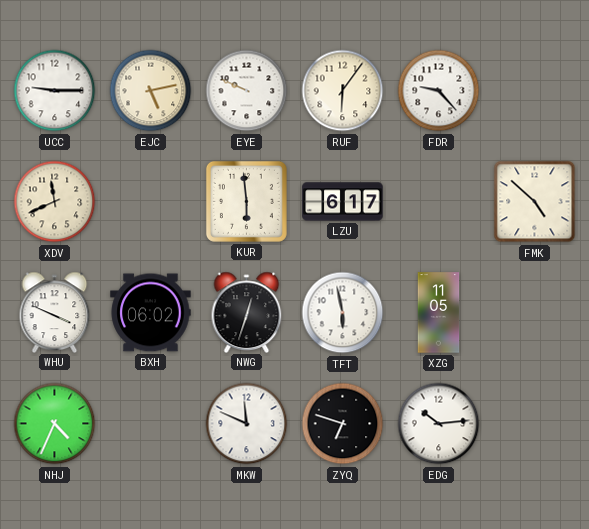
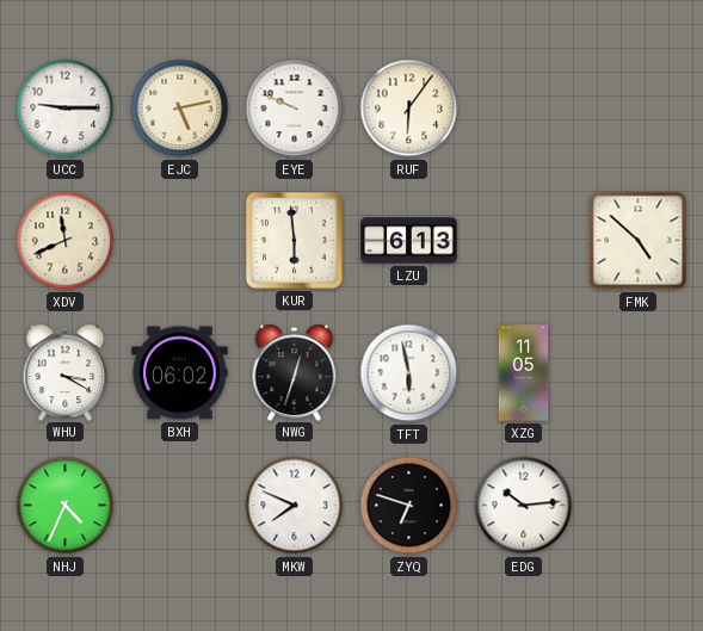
FDR: 9:23 -> none (439, 91)
LZU: 6:17 -> 6:13 (409, 241)
WHU: 3:49 -> 3:20 (66, 372)
MKW: 11:49 -> 7:49 (295, 506)
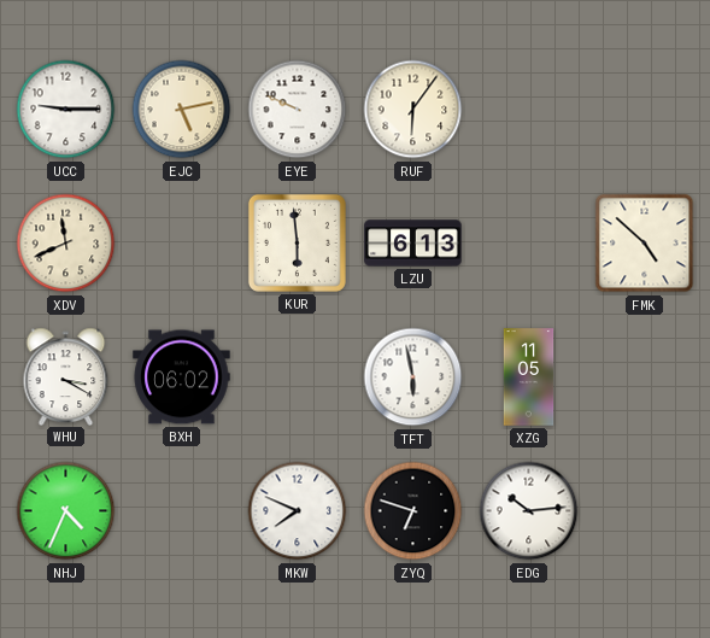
NWG: 12:33 -> none (295, 372)
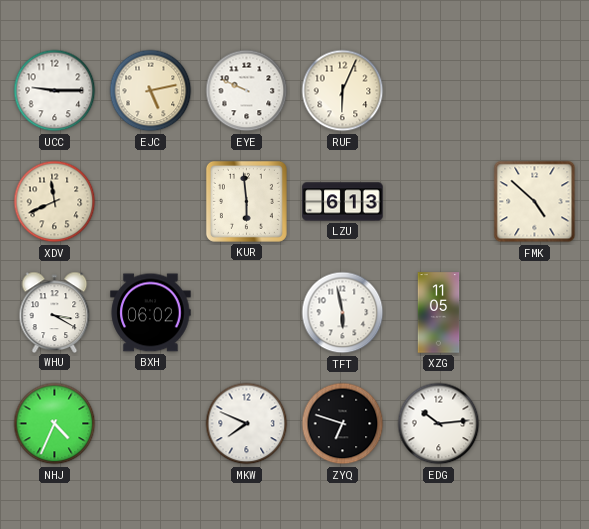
RUF: 6:06 -> 6:04 (343, 91)
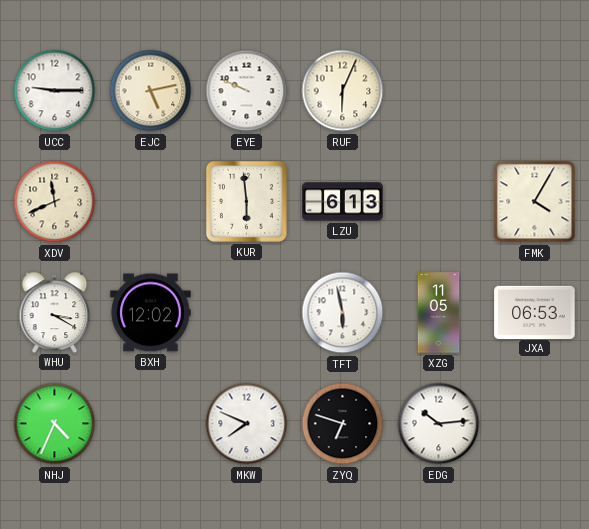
FMK: 4:52 -> 4:05 (535, 202)
BXH: 06:02 -> 12:02 (151, 313)
JXA: none -> 06:53 (535, 312)
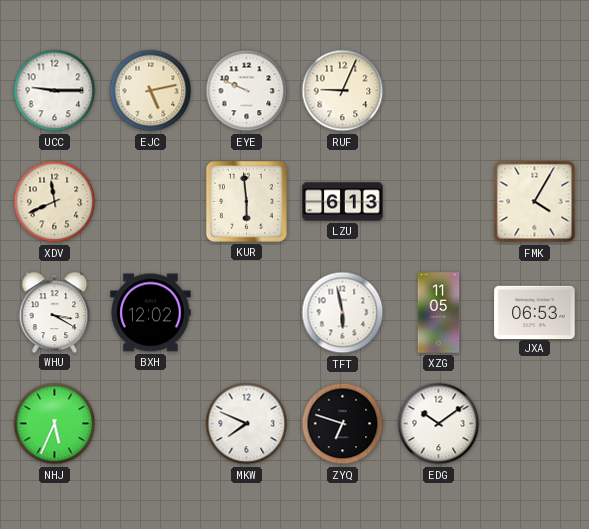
RUF: 6:04 -> 9:04 (343, 91)
NHJ: 4:34 -> 5:34 (55, 424)
EDG: 10:14 -> 10:09 (439, 424)
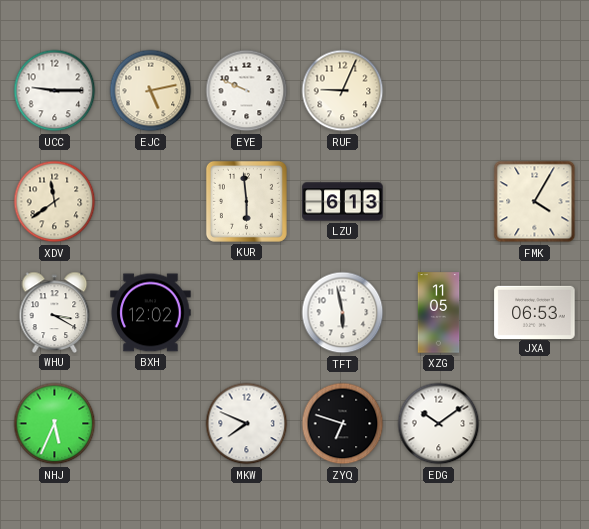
XDV: 11:41 -> 11:39 (55, 202)
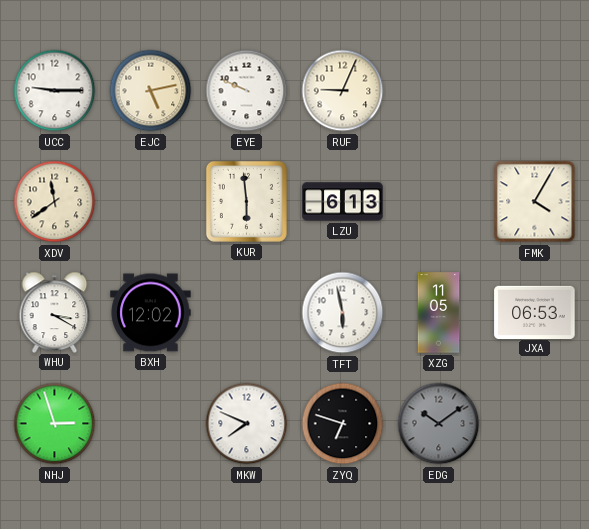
NHJ: 5:34 -> 2:57 (55, 424)
EDG dial: white -> grey (439, 424)
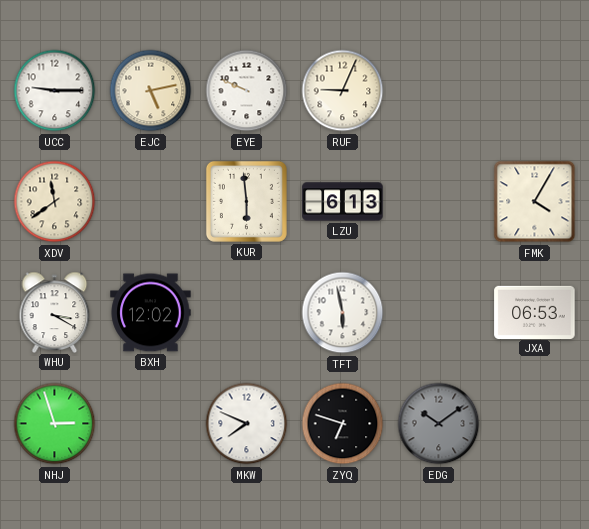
XZG: 11:05 -> none (439, 313)
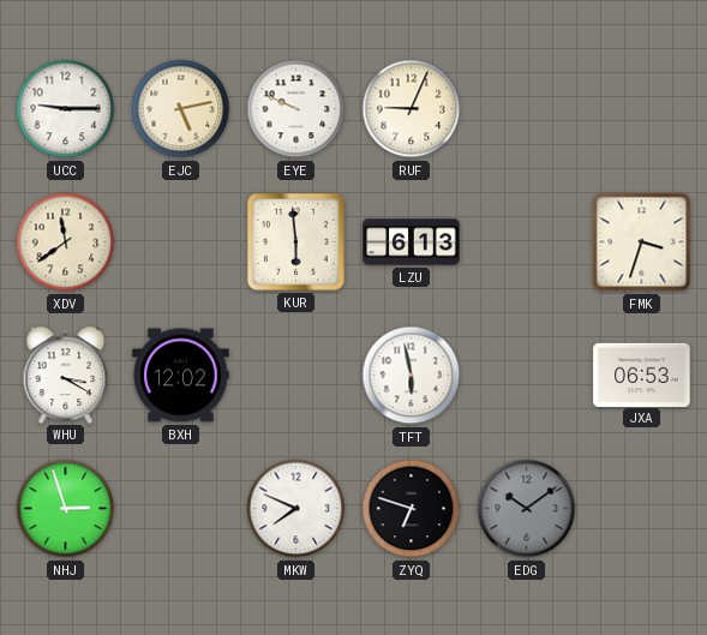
FMK: 4:05 -> 3:33 (642, 242)
